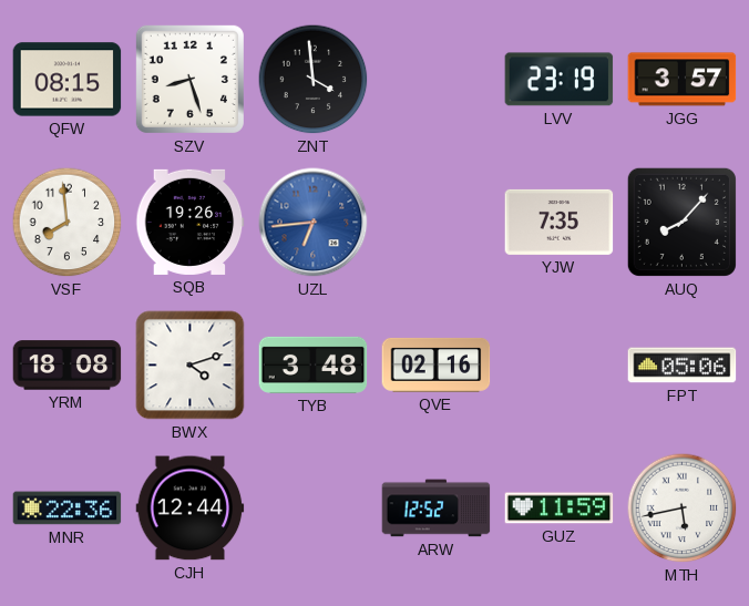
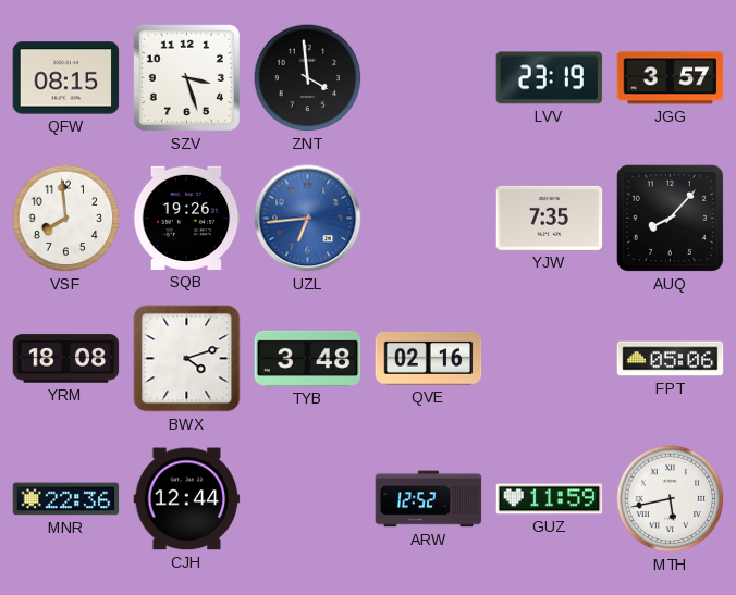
SZV: 8:27 -> 3:27 (186, 77)
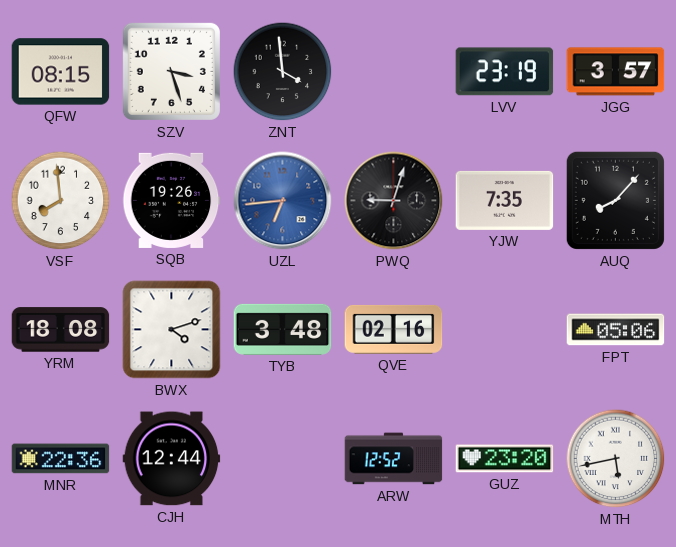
PWQ: none -> 9:03 (394, 201)
GUZ: 11:59 -> 23:20 (505, 459)
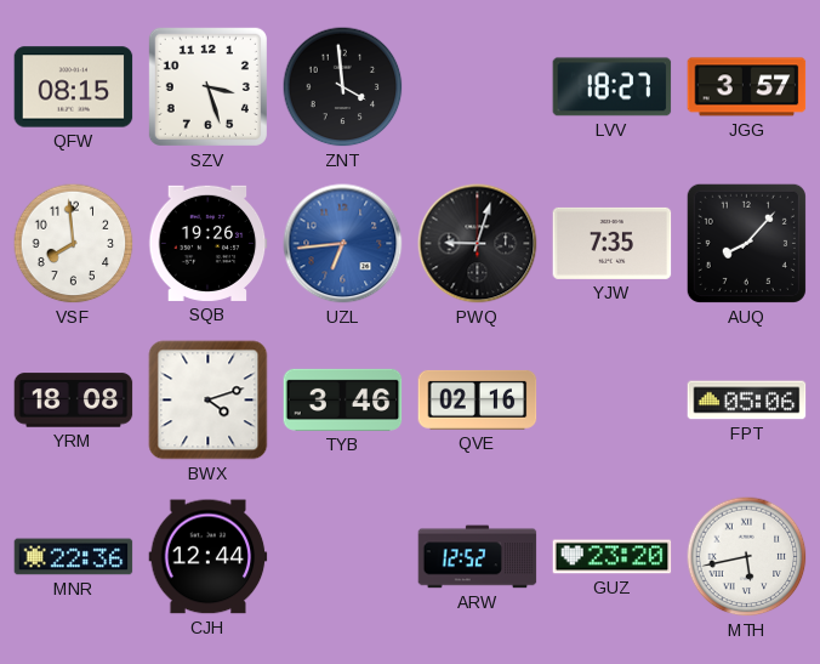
LVV: 23:19 -> 18:27 (613, 87)
TYB: 3:48 -> 3:46 (343, 399)
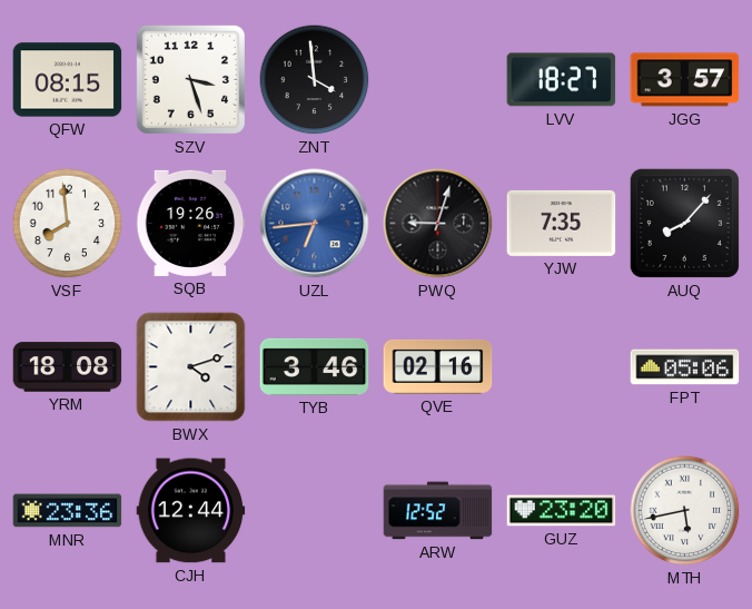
MNR: 22:36 -> 23:36 (68, 511)
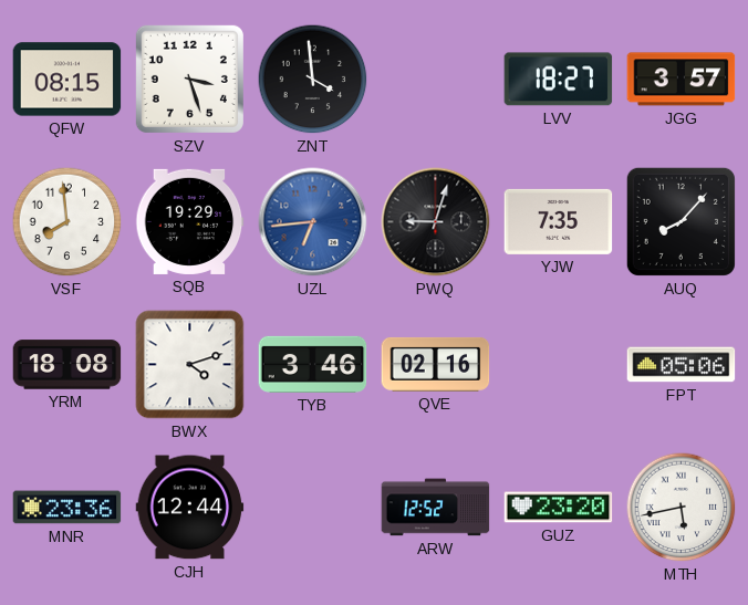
SQB: 19:26 -> 19:29 (190, 221)
